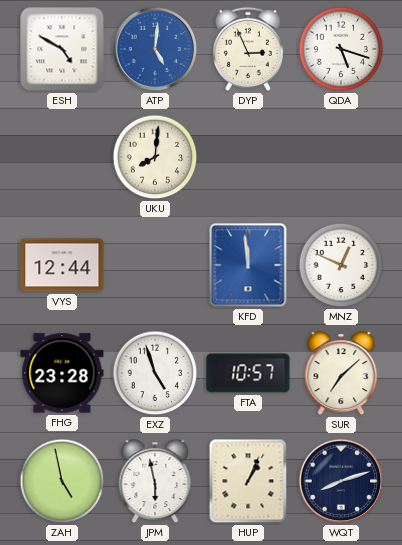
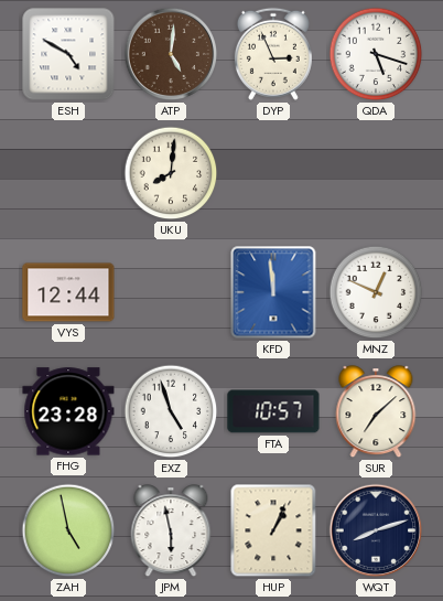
ATP dial: blue -> brown (171, 54)
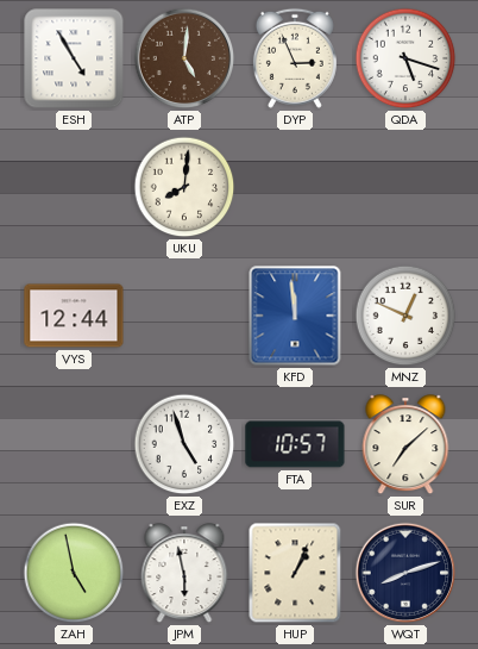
ESH: 4:50 -> 4:55 (74, 58)
FHG: 23:28 -> none (68, 411)
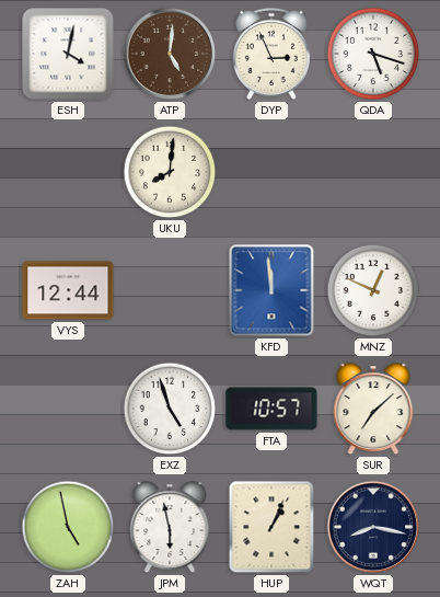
ESH: 4:55 -> 4:02 (68, 54)
WQT: 8:12 -> 8:17 (373, 527)
